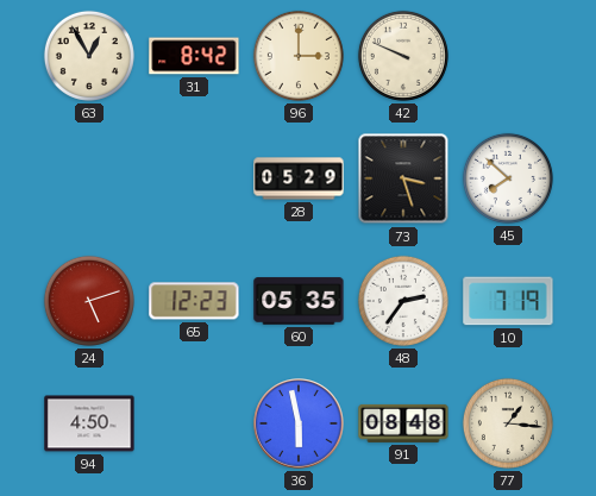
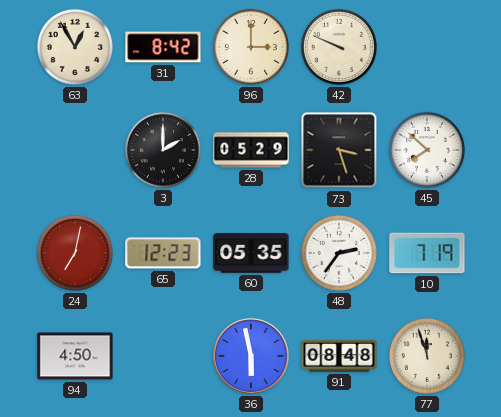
3: none -> 2:00 (163, 150)
24: 5:12 -> 7:02 (75, 253)
77: 1:16 -> 11:57 (427, 356)
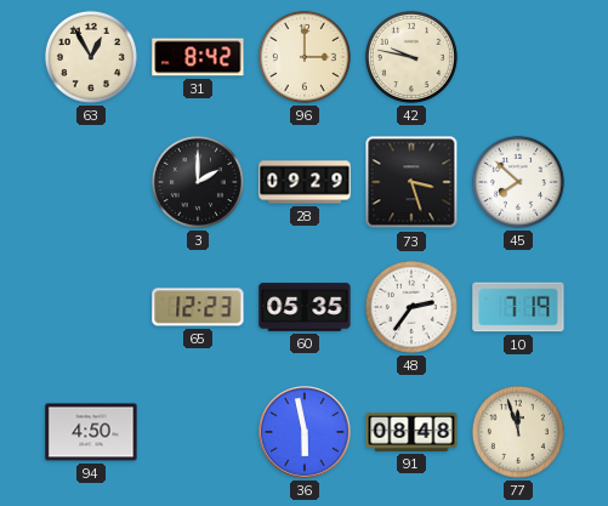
42: 9:49 -> 9:47 (411, 57)
28: 05:29 -> 09:29 (305, 182)
24: 7:02 -> none (75, 253)
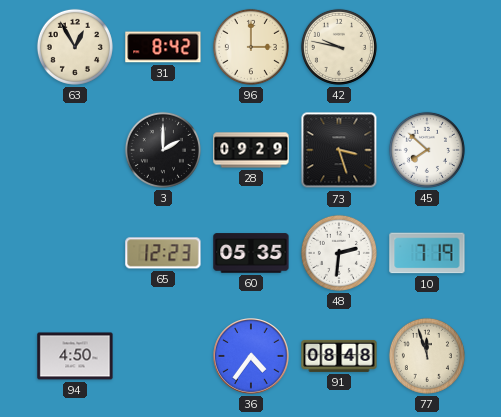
48: 2:36 -> 2:31 (339, 253)
36: 5:58 -> 4:36 (251, 356)
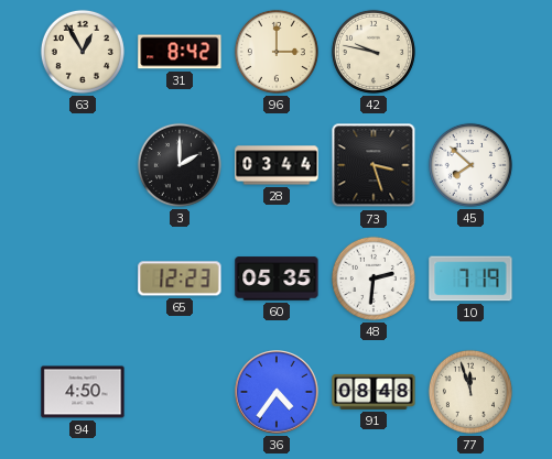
28: 09:29 -> 03:44 (277, 165)
